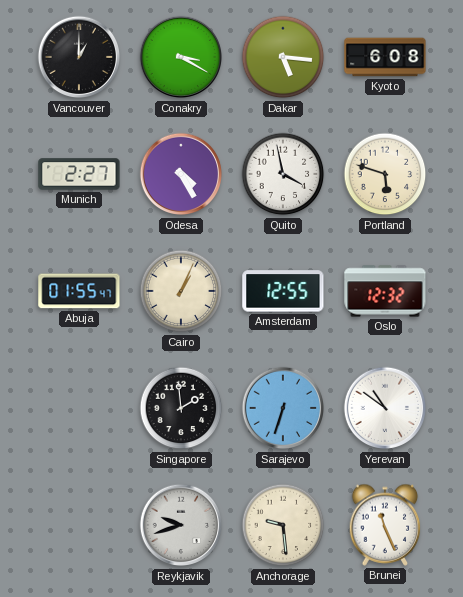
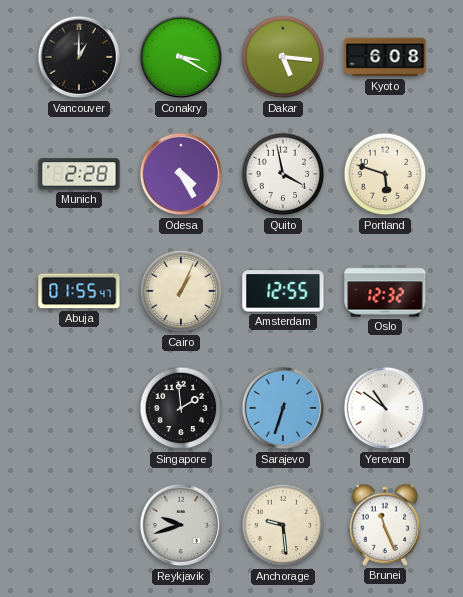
Munich: 2:27 -> 2:28 (79, 174)
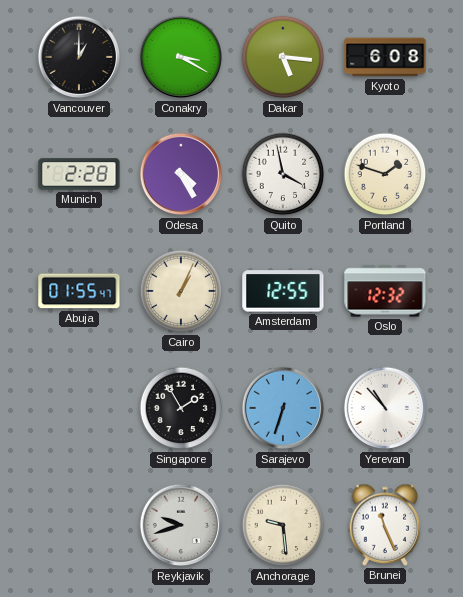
Portland: 5:48 -> 1:48 (385, 174)
Singapore: 1:59 -> 1:55 (181, 408)
Yerevan: 10:51 -> 10:53 (385, 408)
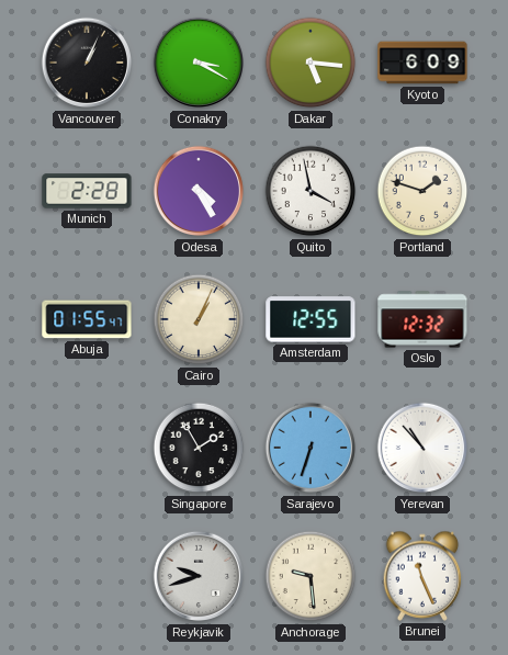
Vancouver: 1:00 -> 1:04 (87, 63)
Kyoto: 6:08 -> 6:09 (422, 63)
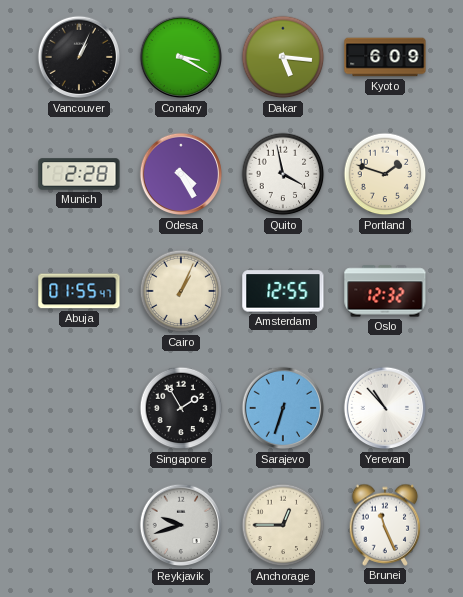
Anchorage: 9:29 -> 12:45 (283, 525)
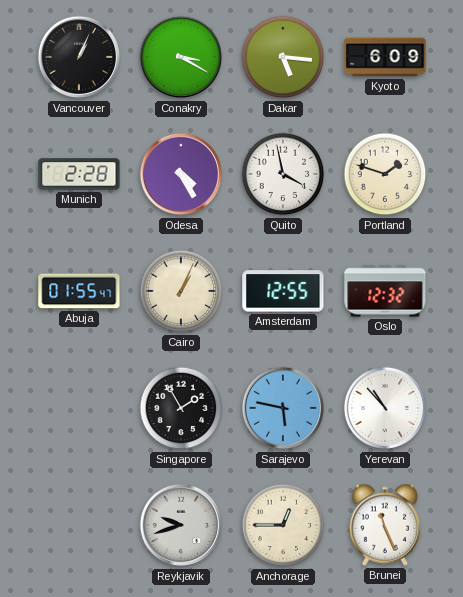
Sarajevo: 6:33 -> 5:47 (283, 408)
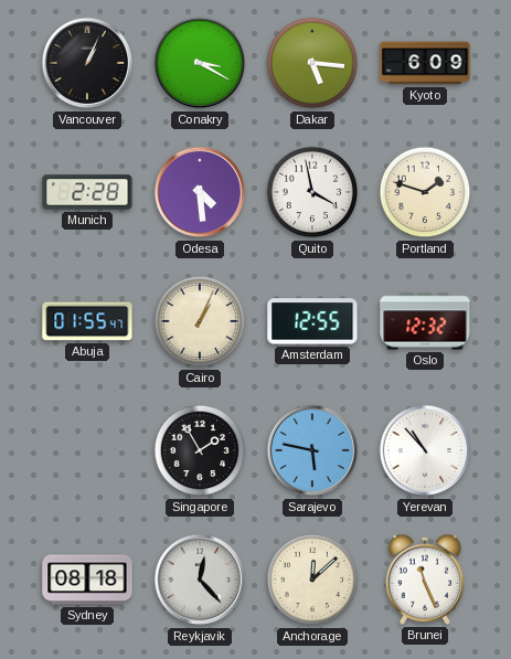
Odesa: 4:25 -> 4:29 (200, 192)
Sydney: none -> 08:18 (87, 580)
Reykjavik: 9:42 -> 12:23 (200, 580)
Anchorage: 12:45 -> 12:08 (312, 580)
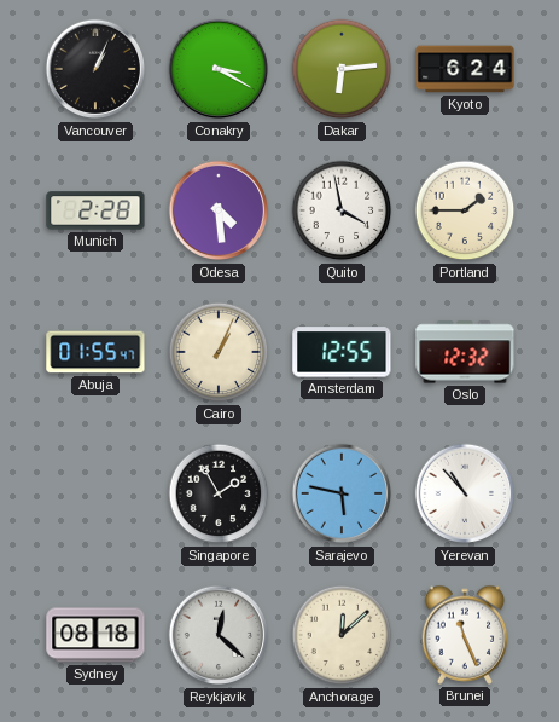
Dakar: 5:16 -> 6:14 (342, 69)
Kyoto: 6:09 -> 6:24 (465, 69)
Portland: 1:48 -> 1:45 (465, 210)
Reykjavik: 12:23 -> 12:22 (219, 635)
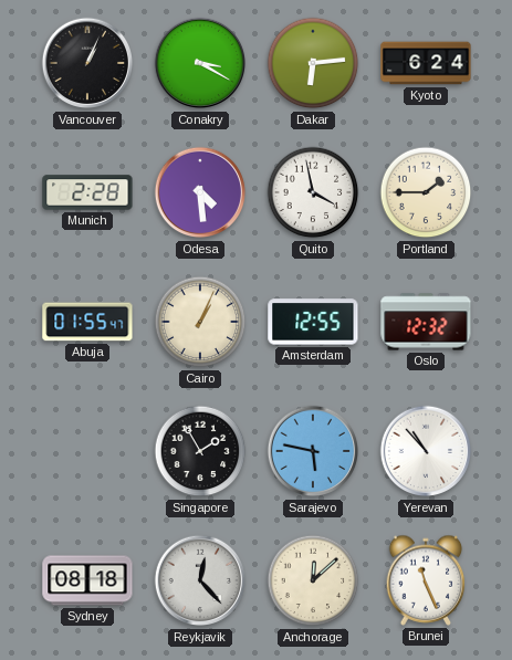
Reykjavik: 12:22 -> 12:23 (200, 580)
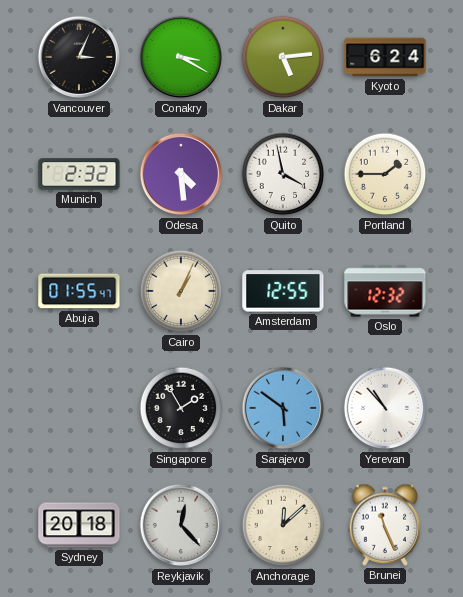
Vancouver: 1:04 -> 3:04 (79, 57)
Dakar: 6:14 -> 5:14 (283, 57)
Munich: 2:28 -> 2:32 (79, 174)
Sarajevo: 5:47 -> 5:51 (283, 408)
Sydney: 08:18 -> 20:18 (79, 525)
